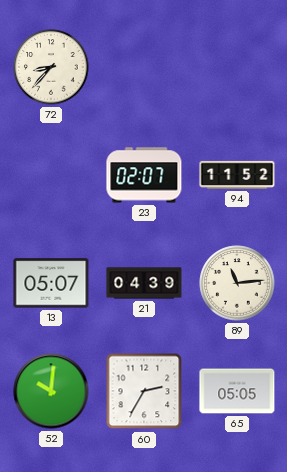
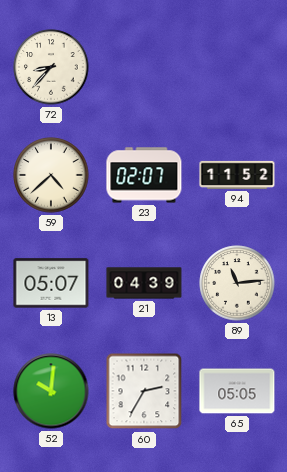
59: none -> 4:38 (51, 175)
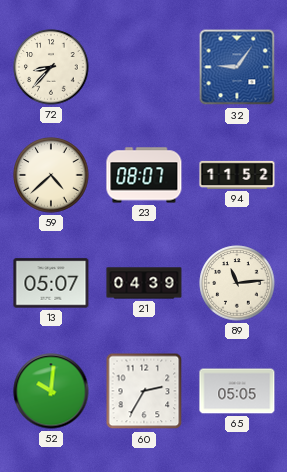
32: none -> 9:06 (237, 67)
23: 02:07 -> 08:07 (144, 175)
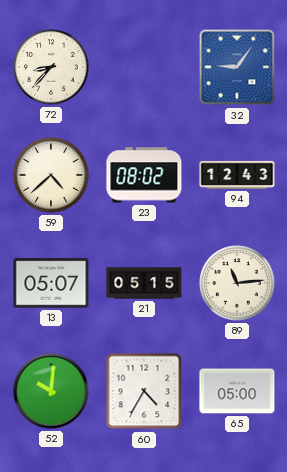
23: 08:07 -> 08:02 (144, 175)
94: 11:52 -> 12:43 (237, 175)
21: 04:39 -> 05:15 (144, 283)
60: 2:35 -> 4:35 (144, 391)
65: 05:05 -> 05:00 (237, 391)
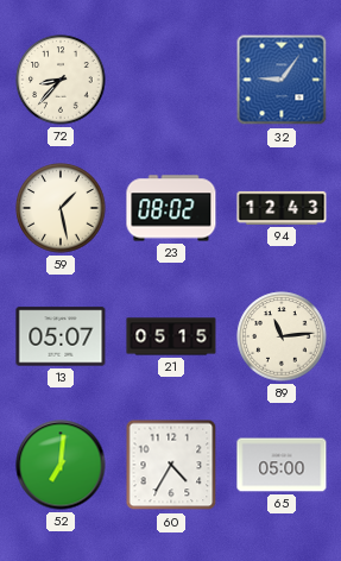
59: 4:38 -> 1:28 (61, 208)
52: 10:01 -> 7:01 (61, 465)
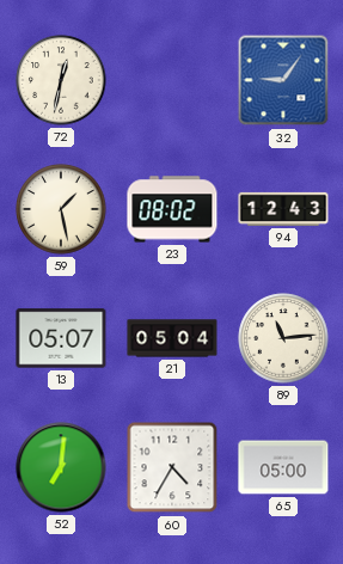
72: 8:37 -> 12:32 (61, 80)
21: 05:15 -> 05:04 (172, 338)
